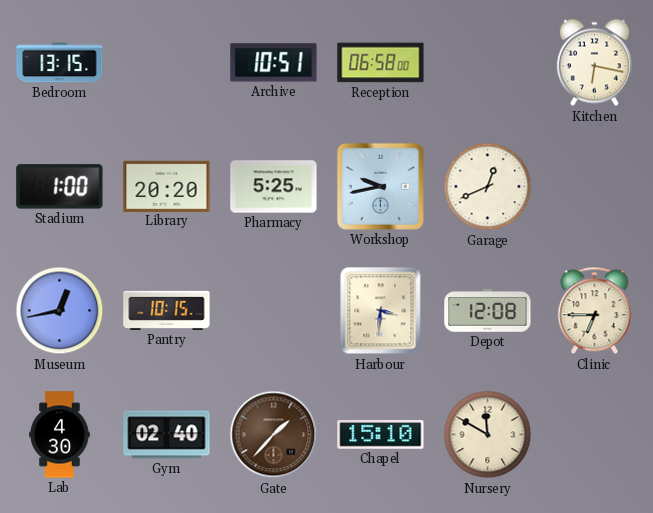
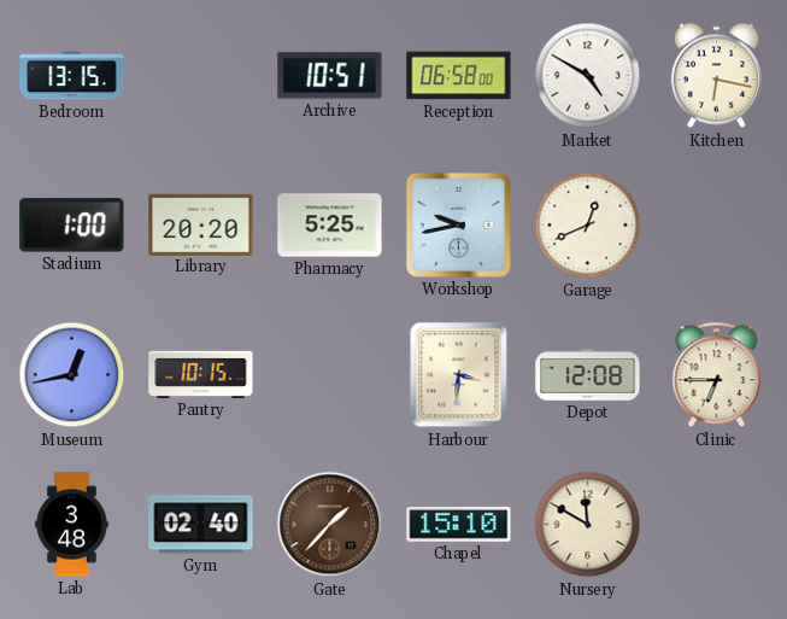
Market: none -> 4:50 (588, 76)
Lab: 4:30 -> 3:48 (72, 525)
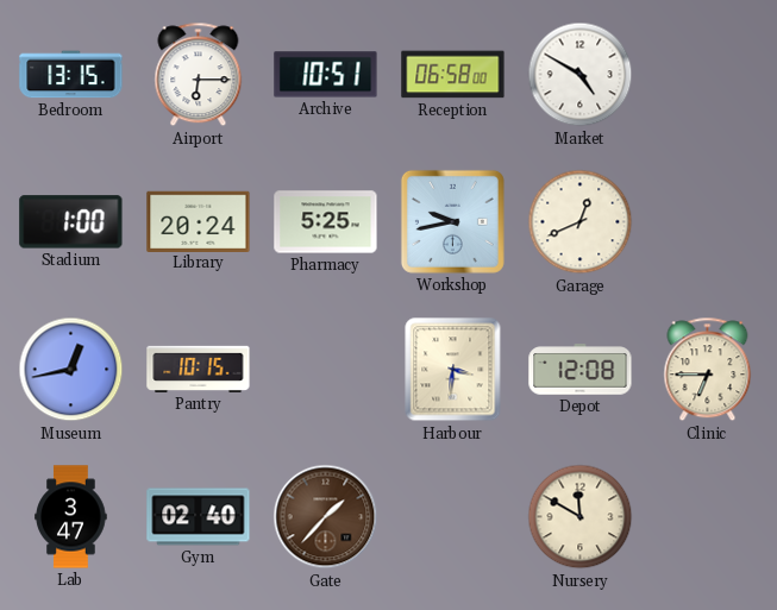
Airport: none -> 6:15 (199, 75)
Kitchen: 6:17 -> none (716, 76)
Library: 20:20 -> 20:24 (199, 221)
Lab: 3:48 -> 3:47 (71, 517)
Chapel: 15:10 -> none (459, 524)
